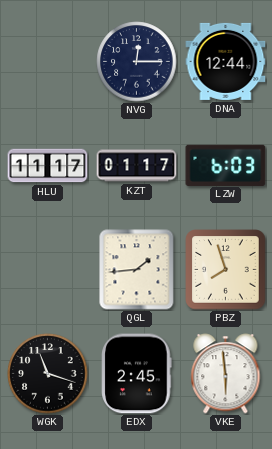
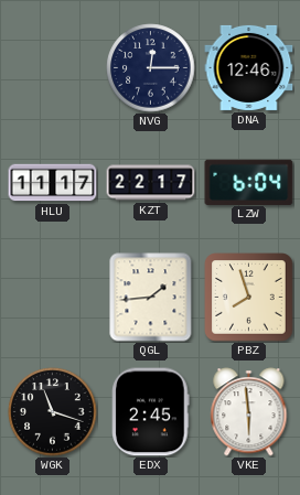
DNA: 12:44 -> 12:46 (249, 67)
KZT: 01:17 -> 22:17 (151, 183)
LZW: 6:03 -> 6:04 (249, 182)
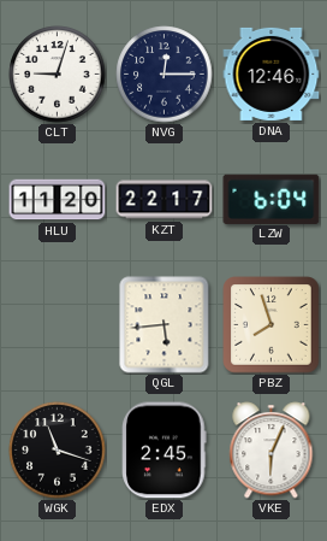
CLT: none -> 9:03 (58, 75)
HLU: 11:17 -> 11:20 (58, 200)
QGL: 1:44 -> 5:44 (165, 325)
VKE: 5:59 -> 6:04 (272, 451)
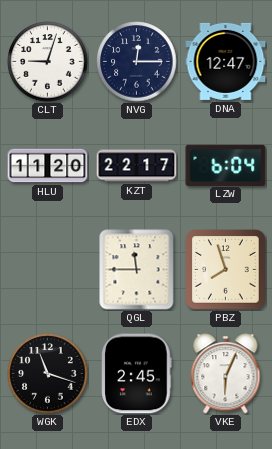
DNA: 12:46 -> 12:47 (226, 61)
QGL: 5:44 -> 11:45 (137, 270)
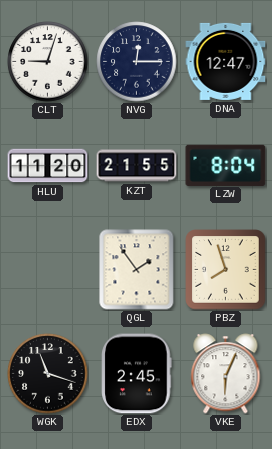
KZT: 22:17 -> 21:55 (137, 166)
LZW: 6:04 -> 8:04 (226, 165)
QGL: 11:45 -> 1:54 (137, 270)
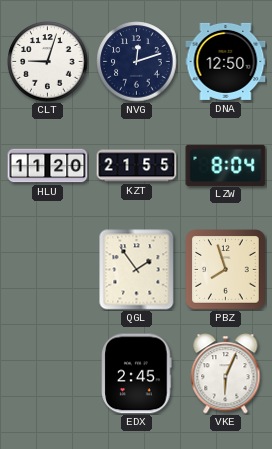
NVG: 12:15 -> 12:12 (137, 62)
DNA: 12:47 -> 12:50 (226, 61)
WGK: 11:18 -> none (48, 374)
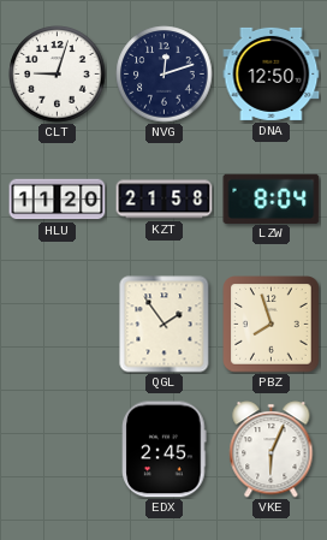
KZT: 21:55 -> 21:58 (165, 200)
